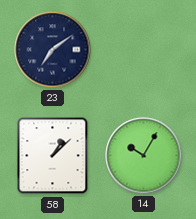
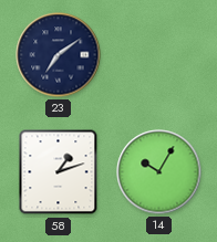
58: 1:08 -> 1:12 (59, 172)
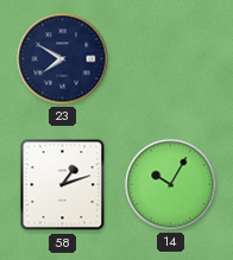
23: 7:09 -> 7:50 (63, 59)
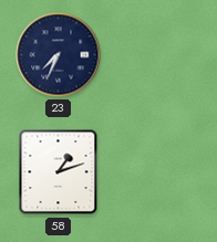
23: 7:50 -> 7:34 (59, 55)
14: 10:05 -> none (171, 185)
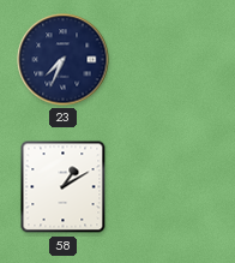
58: 1:12 -> 1:10 (64, 187)
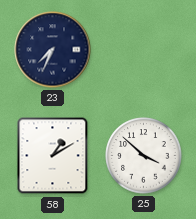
25: none -> 3:52 (144, 156)
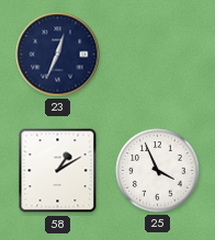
23: 7:34 -> 12:34 (58, 55)
25: 3:52 -> 3:56 (158, 171)
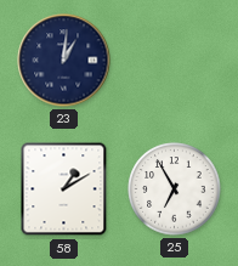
23: 12:34 -> 1:01 (64, 61)
25: 3:56 -> 6:55 (175, 189)
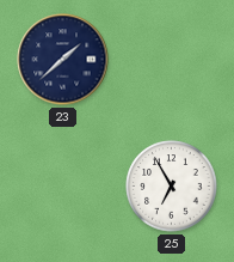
23: 1:01 -> 1:38 (63, 60)
58: 1:10 -> none (64, 189)
